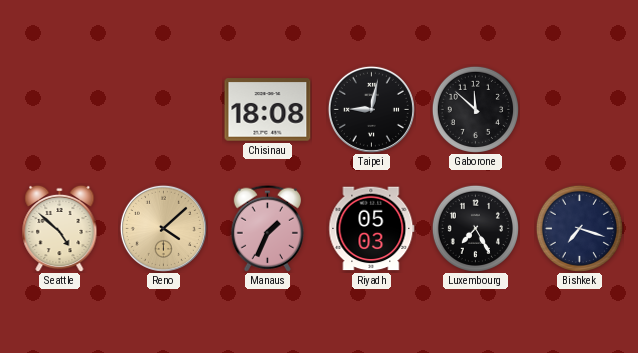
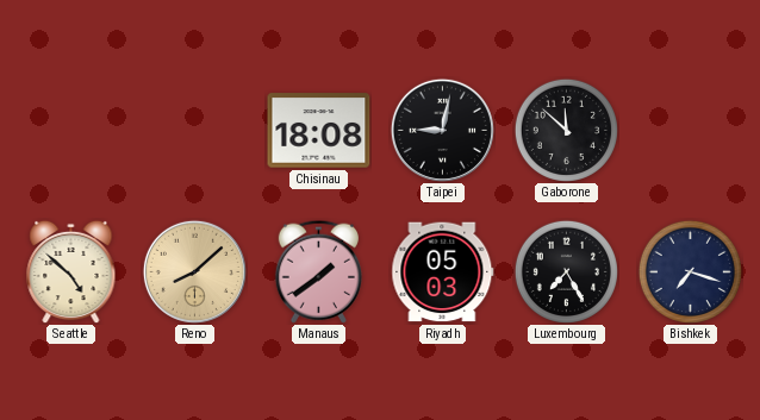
Reno: 4:08 -> 8:08 (194, 271)
Manaus: 1:34 -> 1:39 (318, 271)
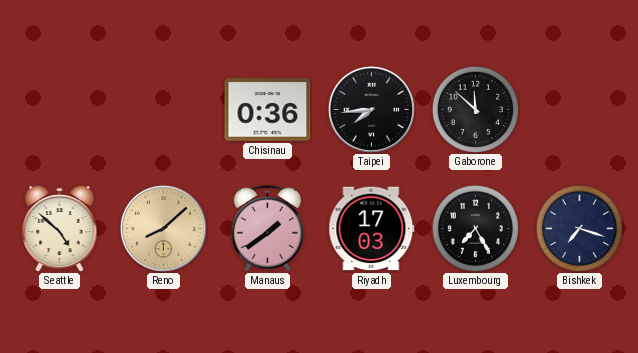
Chisinau: 18:08 -> 0:36 (268, 110)
Taipei: 9:02 -> 7:44 (371, 109)
Riyadh: 05:03 -> 17:03 (372, 229)
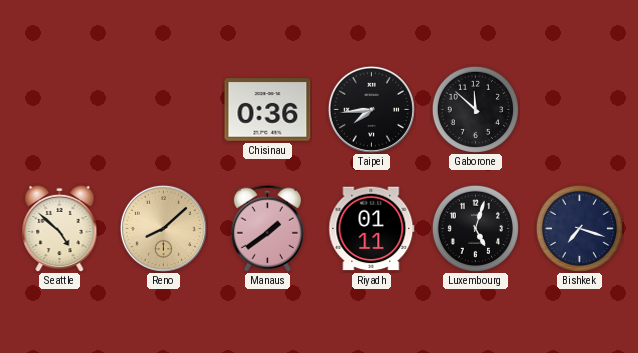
Riyadh: 17:03 -> 01:11 (372, 229)
Luxembourg: 7:25 -> 5:03 (475, 228)
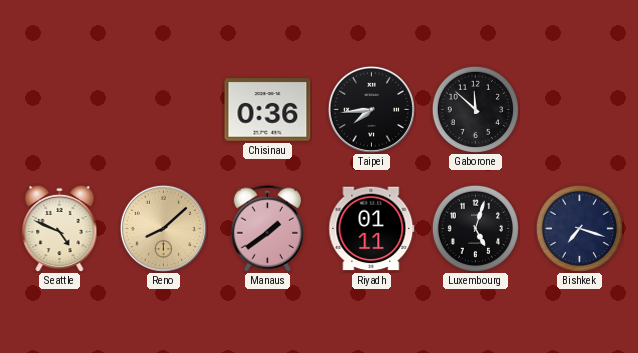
Seattle: 4:52 -> 4:49 (60, 228)
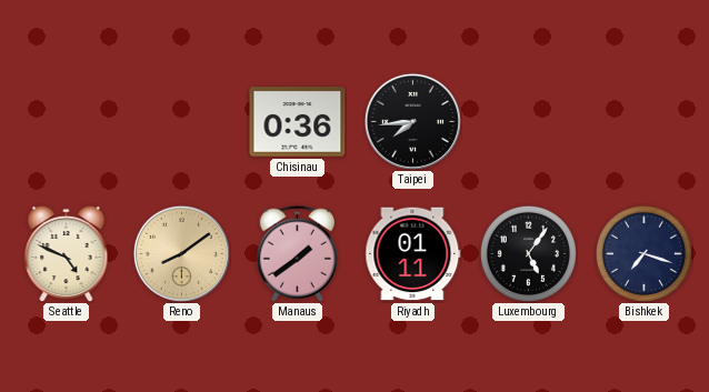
Gaborone: 11:52 -> none (475, 109)
Reno: 8:08 -> 8:09 (181, 253)
Luxembourg: 5:03 -> 5:06 (528, 253)
